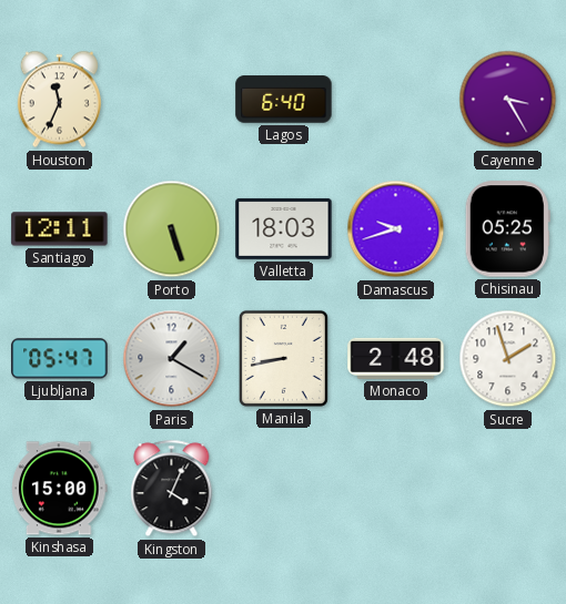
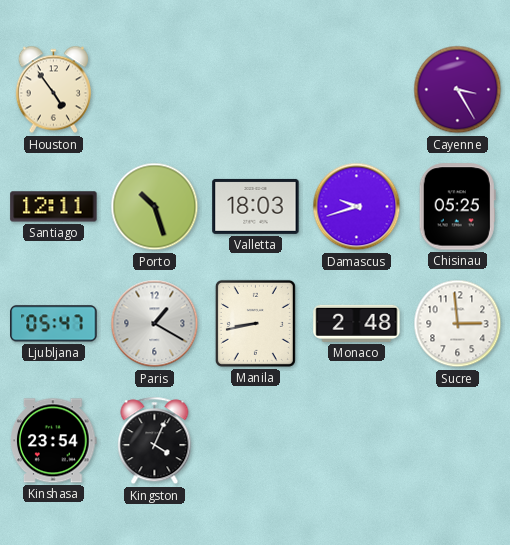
Houston: 11:34 -> 4:54 (53, 90)
Lagos: 6:40 -> none (284, 100)
Porto: 5:27 -> 10:27 (155, 207)
Sucre: 1:57 -> 2:59 (458, 324)
Kinshasa: 15:00 -> 23:54 (54, 441)
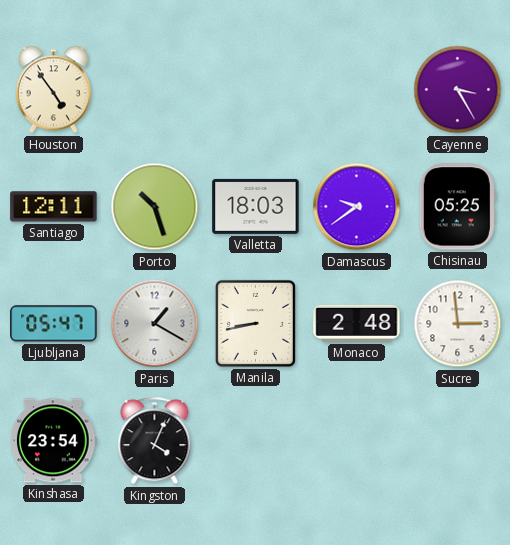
Damascus: 9:42 -> 9:39 (357, 207)
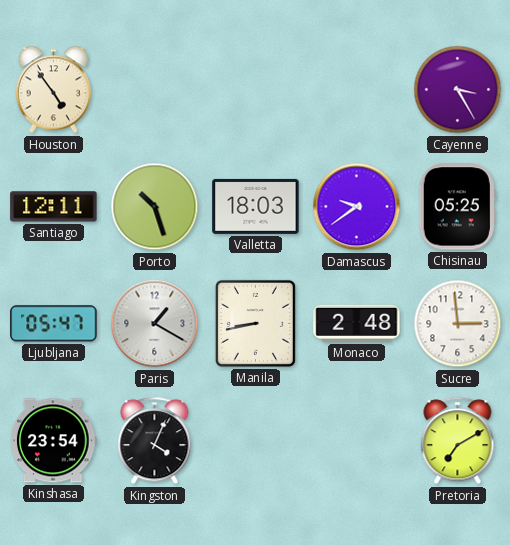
Pretoria: none -> 7:10 (458, 441)
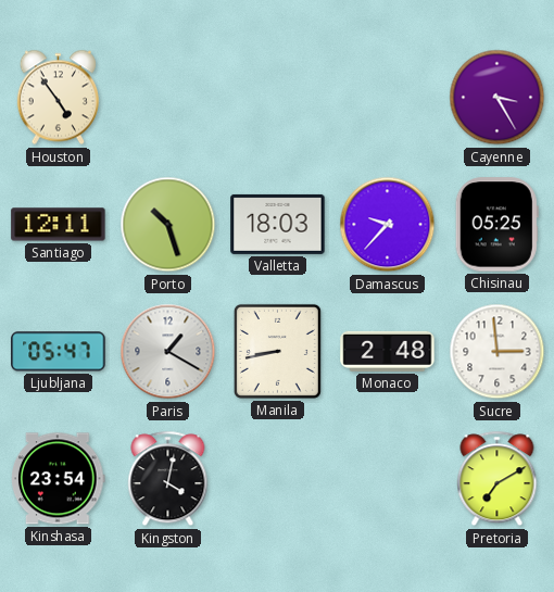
Damascus: 9:39 -> 9:37 (388, 225)
Kingston: 4:04 -> 4:02 (168, 479)
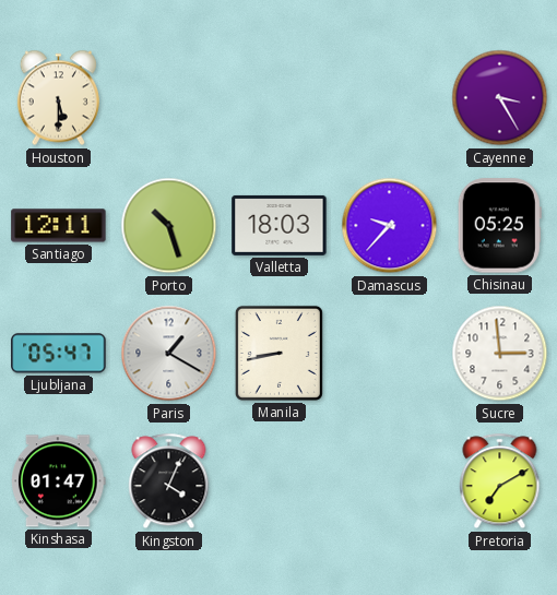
Houston: 4:54 -> 5:30 (58, 98)
Monaco: 2:48 -> none (388, 351)
Kinshasa: 23:54 -> 01:47 (59, 481)
Kingston: 4:02 -> 4:04 (169, 481)
